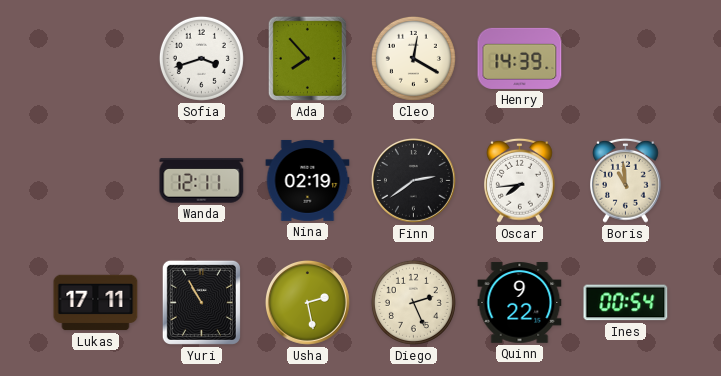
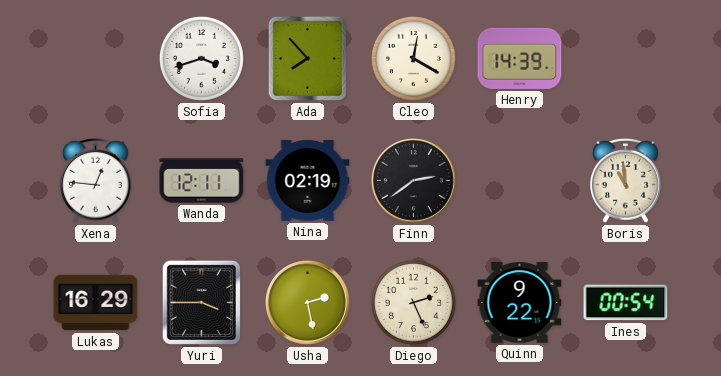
Xena: none -> 12:46 (96, 180)
Oscar: 7:44 -> none (520, 180)
Lukas: 17:11 -> 16:29 (96, 303)
Yuri: 10:55 -> 3:45 (201, 302)
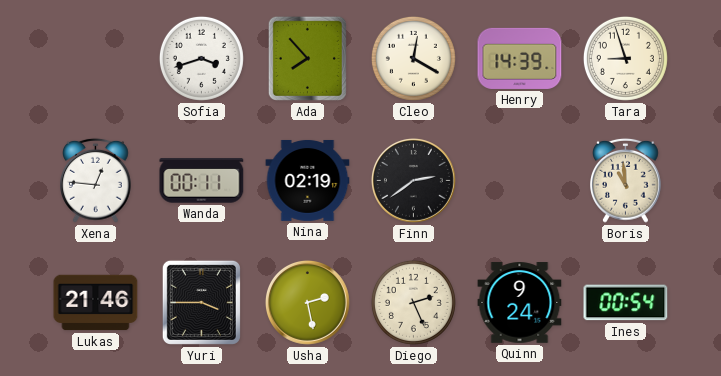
Tara: none -> 8:57 (625, 58)
Wanda: 12:11 -> 00:11 (202, 181)
Lukas: 16:29 -> 21:46 (96, 303)
Quinn: 9:22 -> 9:24 (520, 303)
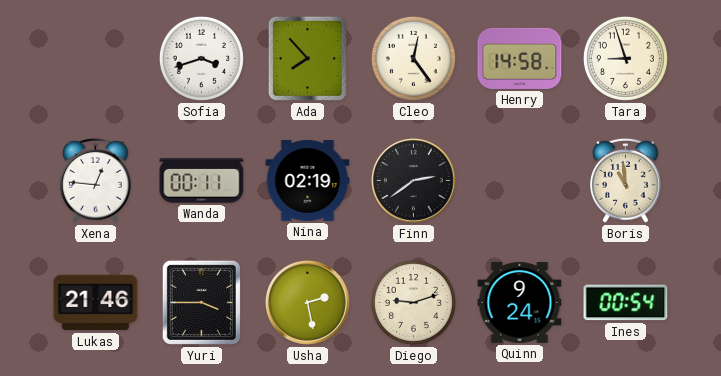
Cleo: 12:20 -> 12:24 (413, 58)
Henry: 14:39 -> 14:58 (520, 58)
Diego: 2:26 -> 9:12 (413, 302)
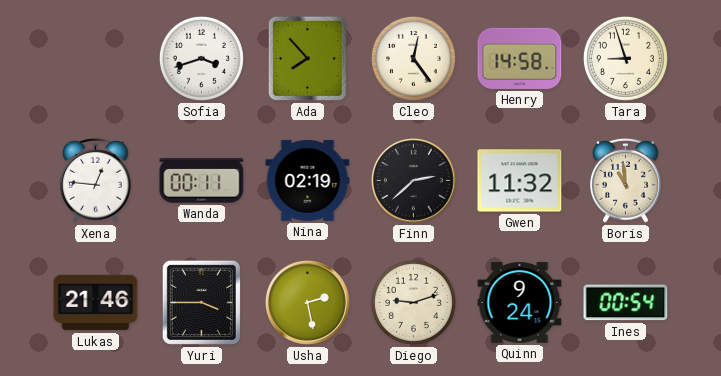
Finn: 2:39 -> 2:38 (413, 180)
Gwen: none -> 11:32 (520, 181)
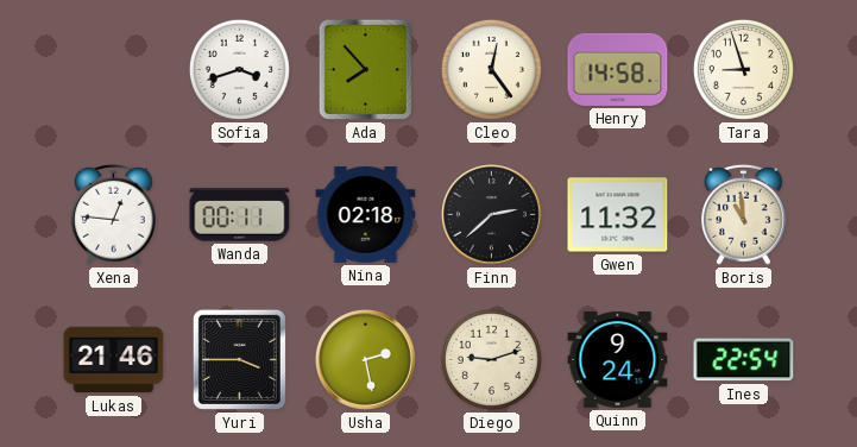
Nina: 02:19 -> 02:18 (366, 214)
Ines: 00:54 -> 22:54 (744, 360)
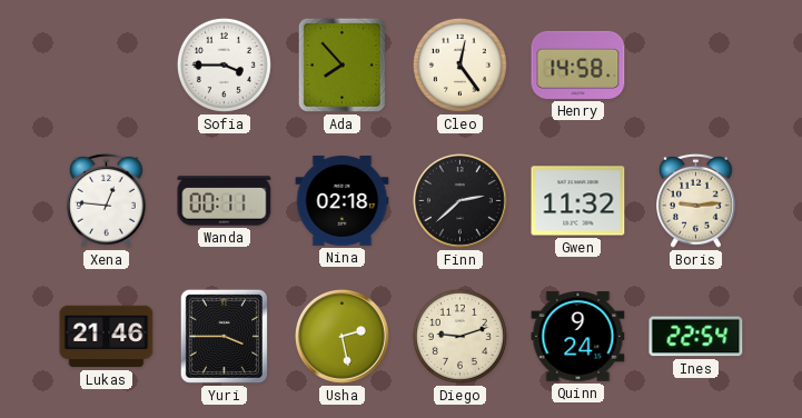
Sofia: 3:42 -> 3:45 (224, 64)
Tara: 8:57 -> none (743, 69)
Boris: 10:59 -> 9:14 (696, 200)
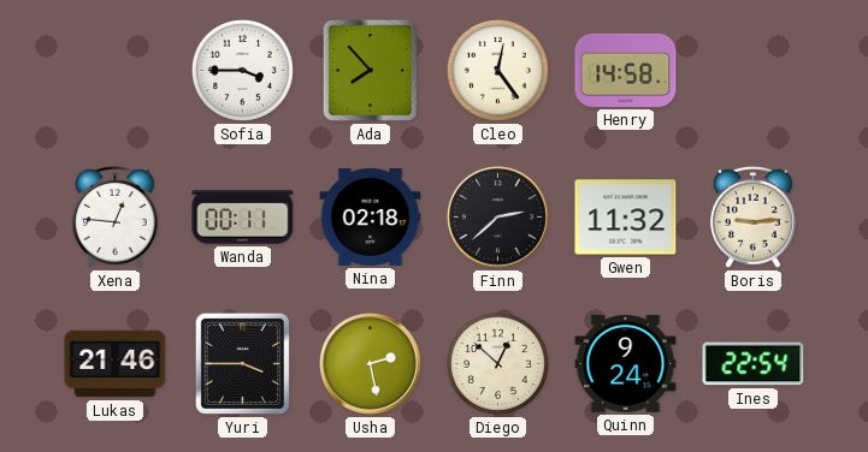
Diego: 9:12 -> 12:52 (497, 363)
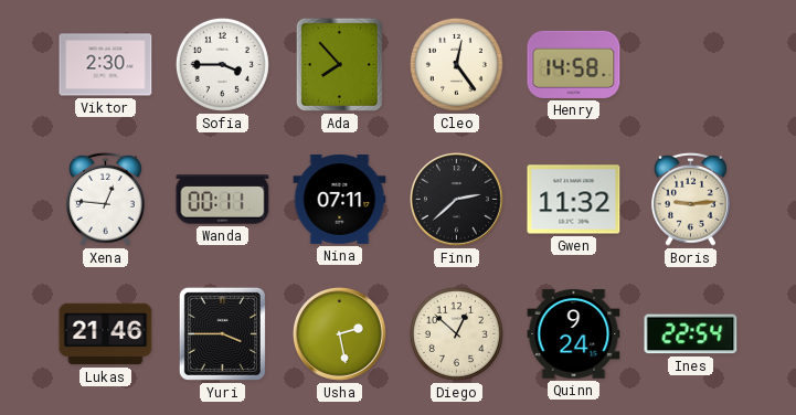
Viktor: none -> 2:30 (106, 65)
Nina: 02:18 -> 07:11 (340, 199)
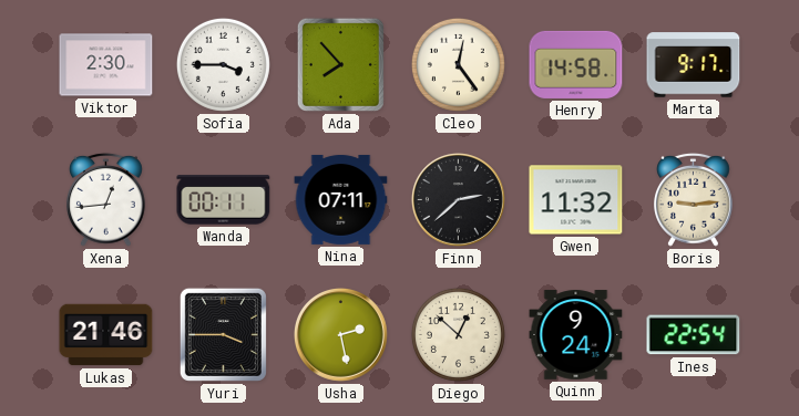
Marta: none -> 9:17 (694, 65)
Xena: 12:46 -> 12:44 (106, 199)
